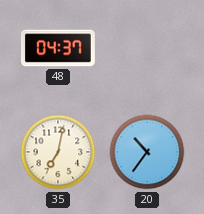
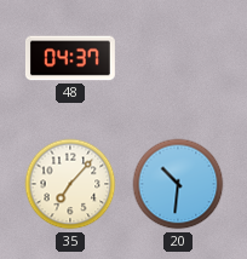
35: 7:02 -> 7:07 (70, 184)
20: 10:36 -> 10:31 (178, 184)
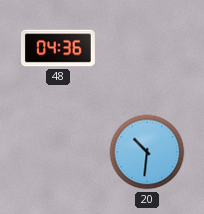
48: 04:37 -> 04:36 (58, 48)
35: 7:07 -> none (70, 184)
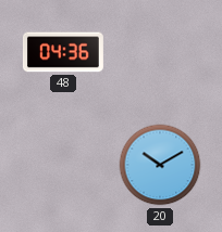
20: 10:31 -> 10:10 (160, 165)
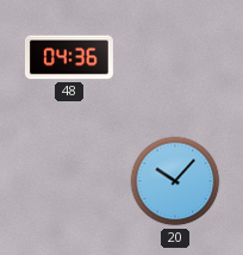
20: 10:10 -> 10:07 (175, 181)
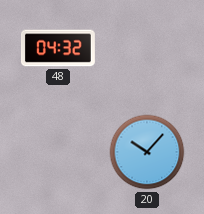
48: 04:36 -> 04:32 (58, 48)
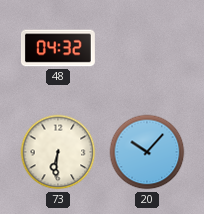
73: none -> 6:31 (58, 152)
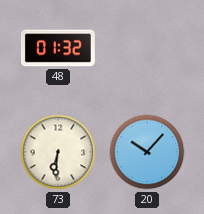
48: 04:32 -> 01:32 (58, 48)
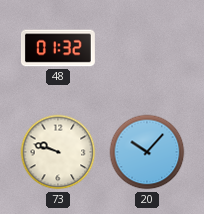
73: 6:31 -> 9:48 (58, 152)
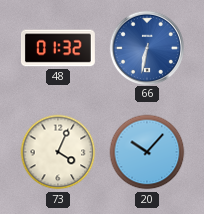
66: none -> 6:32 (146, 47)
73: 9:48 -> 4:04 (58, 152)
